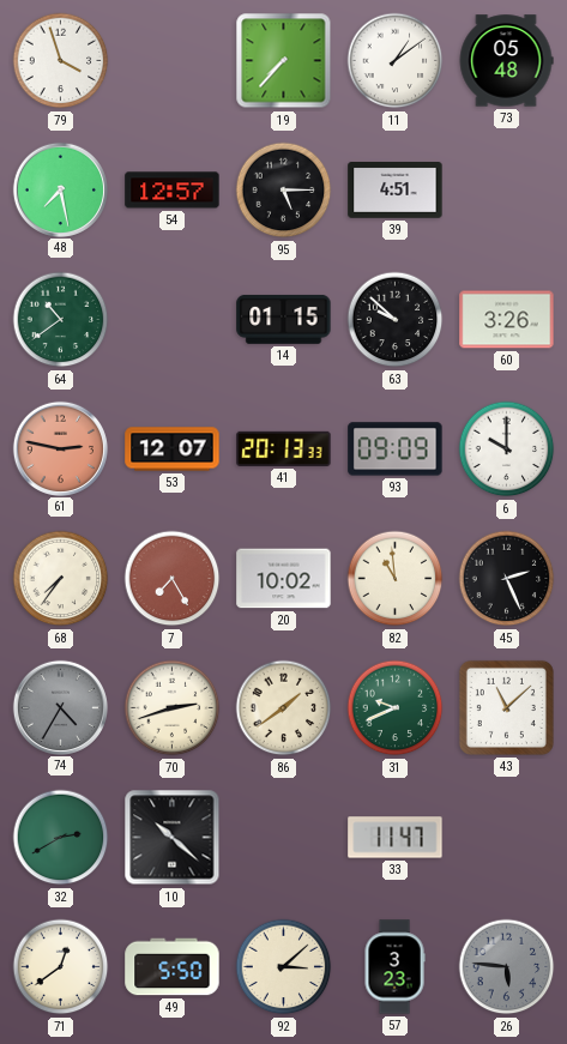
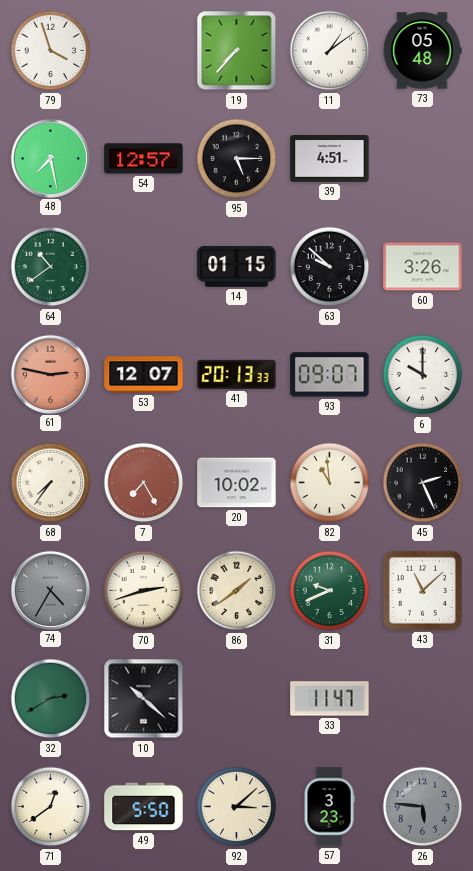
93: 09:09 -> 09:07 (330, 375)
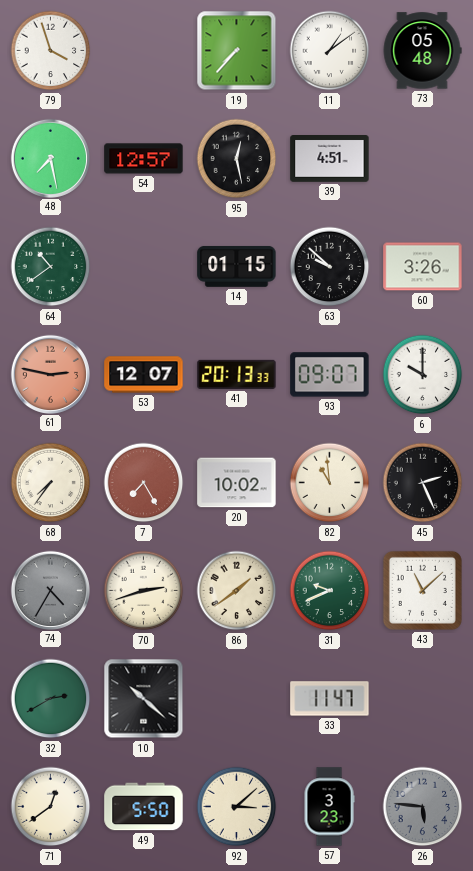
95: 5:15 -> 12:28 (237, 159)
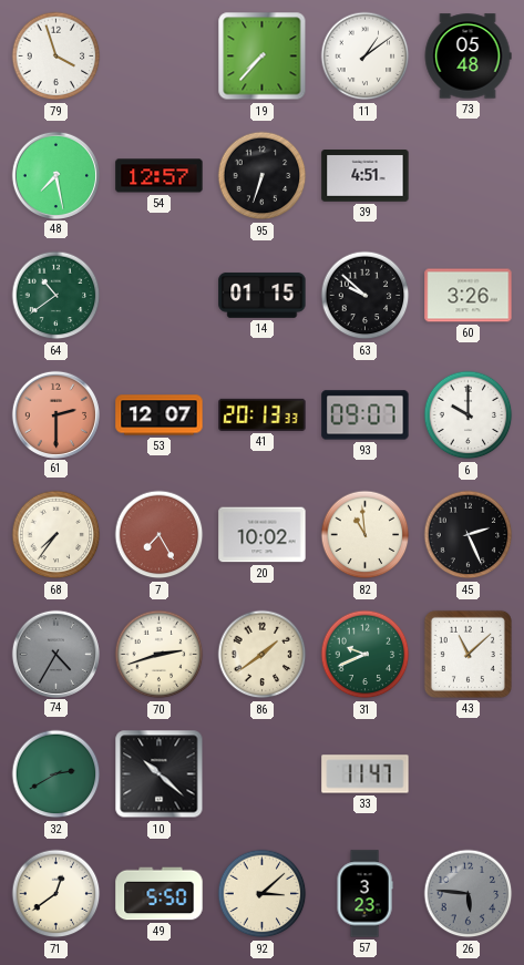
95: 12:28 -> 6:33 (263, 176)
61: 2:47 -> 2:30 (55, 414)
